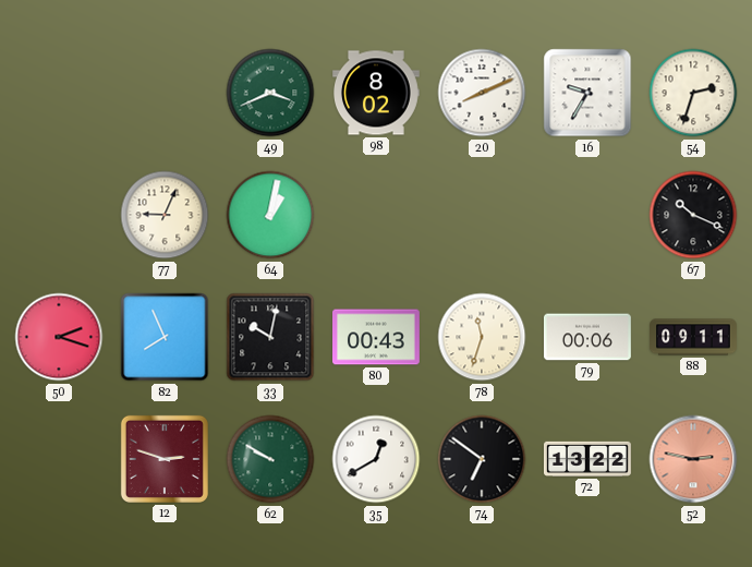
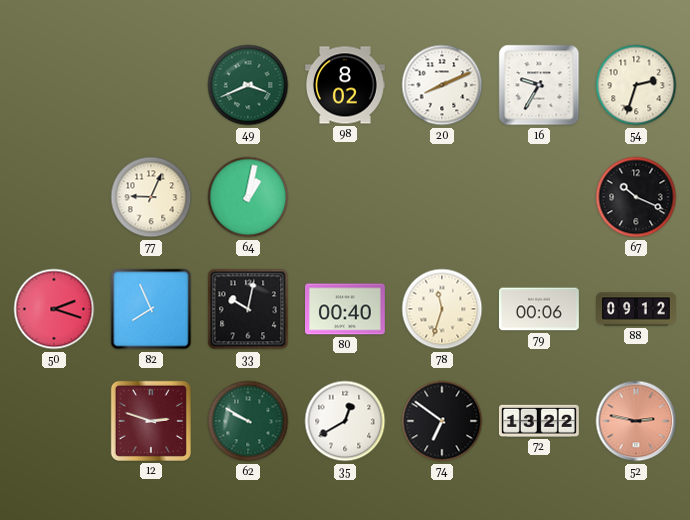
80: 00:43 -> 00:40 (346, 309)
88: 09:11 -> 09:12 (637, 309)
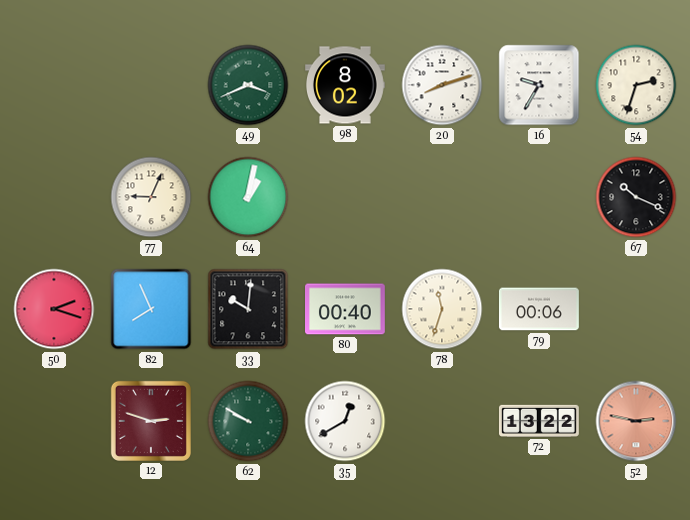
20: 8:11 -> 8:12 (442, 85)
33: 10:02 -> 10:01 (248, 309)
88: 09:12 -> none (637, 309)
74: 6:51 -> none (442, 421)
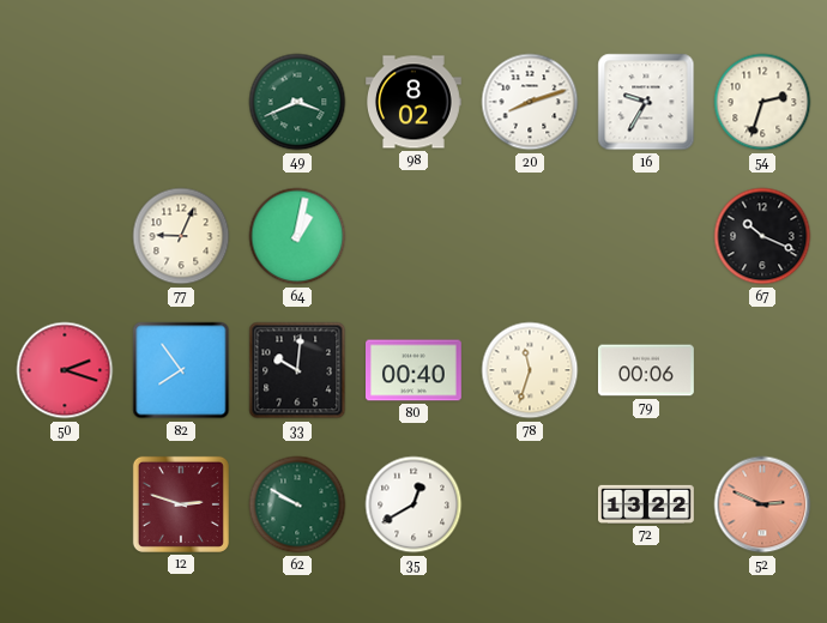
82: 7:56 -> 7:54 (181, 370)
52: 2:47 -> 2:49 (762, 504)
